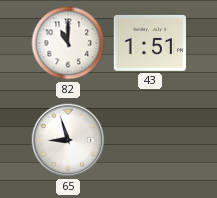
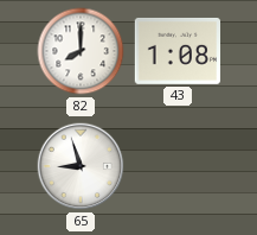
82: 11:00 -> 8:00 (81, 51)
43: 1:51 -> 1:08 (176, 51)
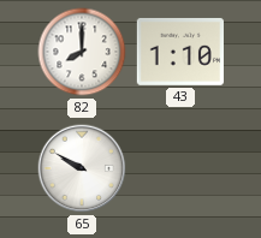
43: 1:08 -> 1:10 (179, 52)
65: 8:57 -> 9:50 (82, 168)
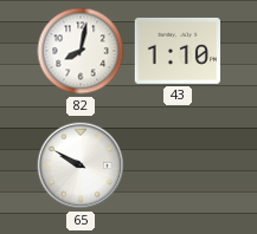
82: 8:00 -> 8:02 (81, 51)
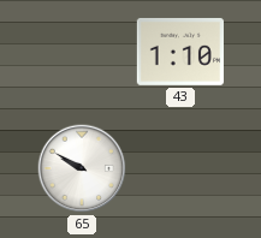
82: 8:02 -> none (81, 51)
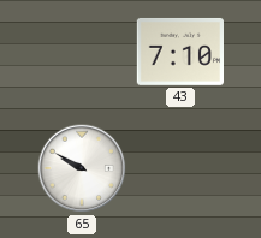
43: 1:10 -> 7:10 (179, 52)
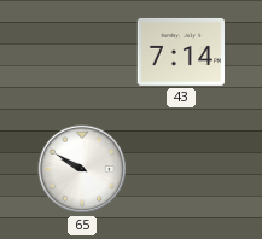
43: 7:10 -> 7:14 (180, 52)
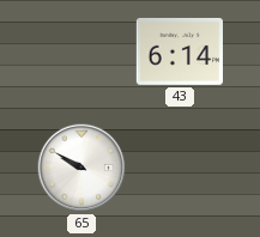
43: 7:14 -> 6:14 (179, 51)
